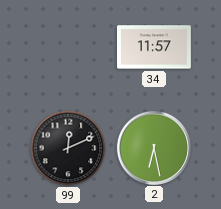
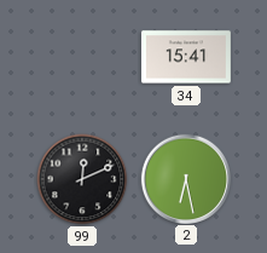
34: 11:57 -> 15:41 (186, 57)
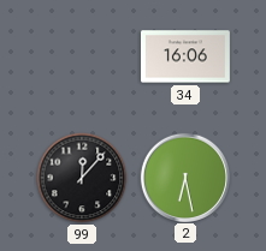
34: 15:41 -> 16:06 (185, 56)
99: 12:11 -> 12:07 (82, 178)
